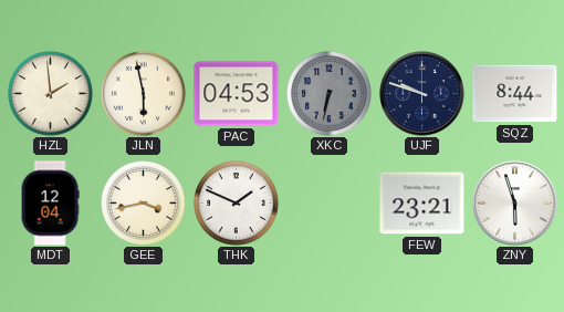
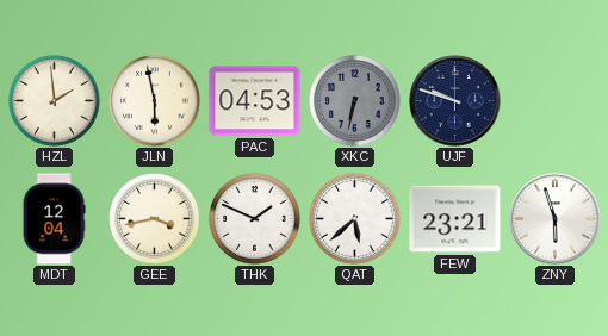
SQZ: 8:44 -> none (515, 94)
QAT: none -> 5:38 (355, 219)
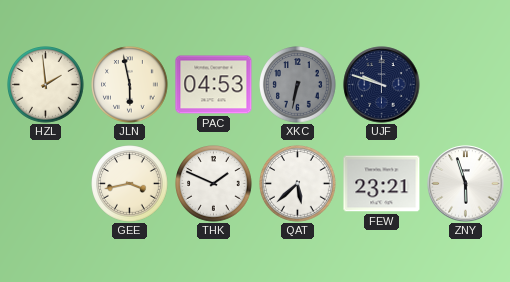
MDT: 12:04 -> none (54, 219)
